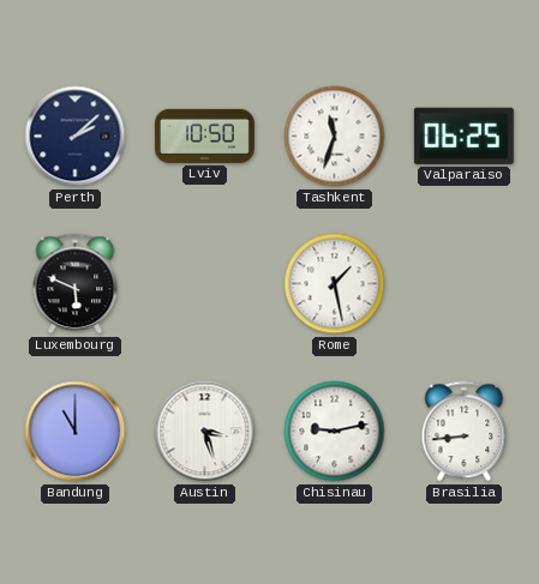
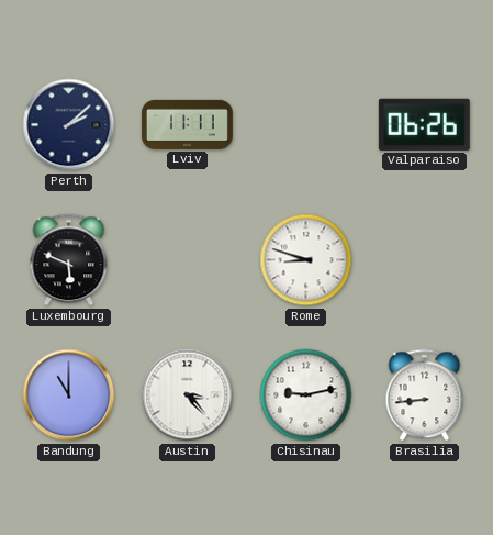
Lviv: 10:50 -> 11:11 (187, 124)
Tashkent: 11:33 -> none (335, 137)
Valparaiso: 06:25 -> 06:26 (424, 124)
Rome: 1:28 -> 8:48 (306, 260)
Austin: 3:27 -> 3:23 (188, 395)
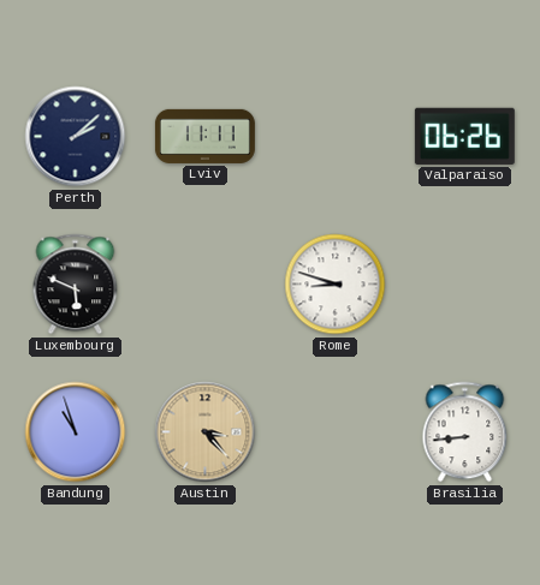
Bandung: 11:00 -> 10:57 (76, 432)
Austin dial: white -> champagne (206, 432)
Chisinau: 9:13 -> none (306, 395)
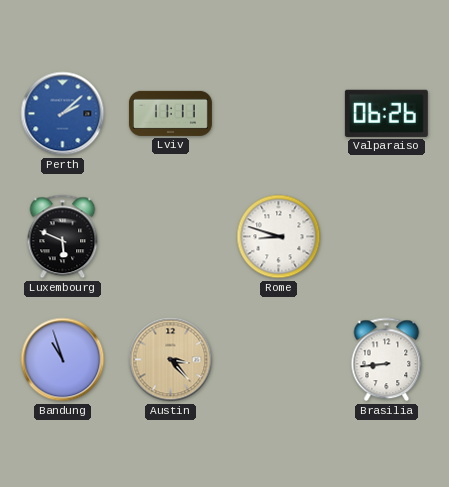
Perth dial: navy -> blue (63, 114)
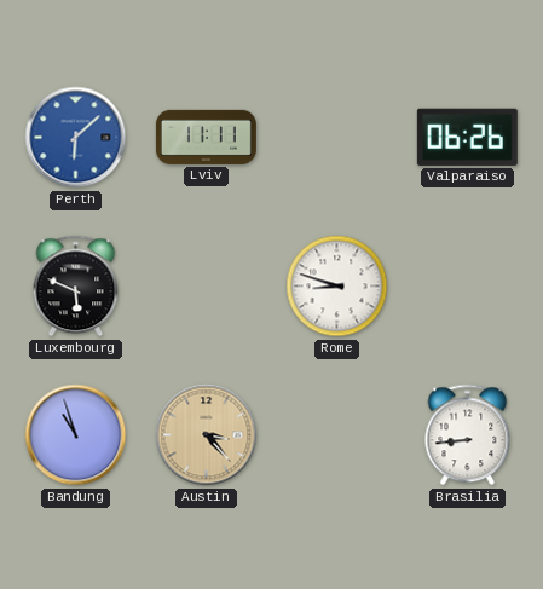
Perth: 2:08 -> 6:08 (76, 138)
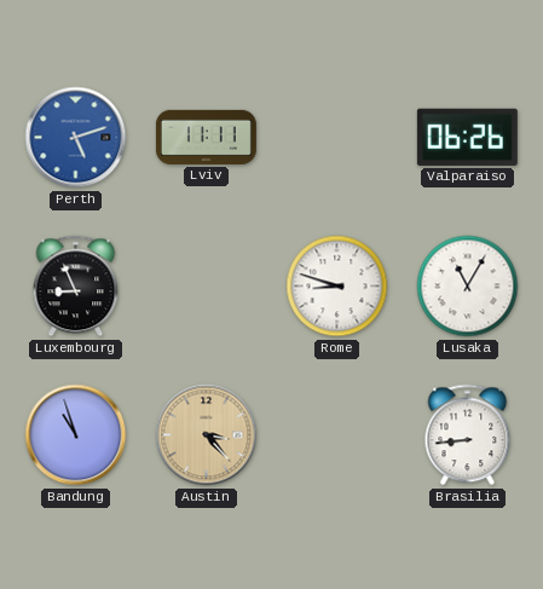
Perth: 6:08 -> 5:12 (76, 138)
Luxembourg: 5:49 -> 8:56 (76, 287)
Lusaka: none -> 11:05 (468, 287)
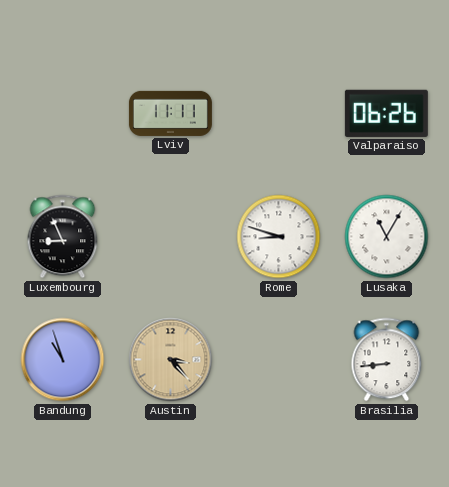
Perth: 5:12 -> none (76, 138)
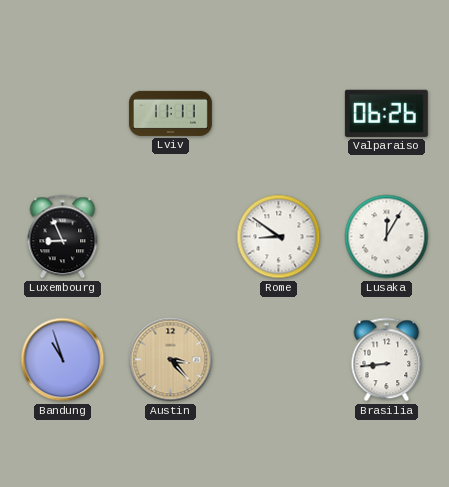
Rome: 8:48 -> 8:51 (279, 237)
Lusaka: 11:05 -> 12:05 (387, 237)
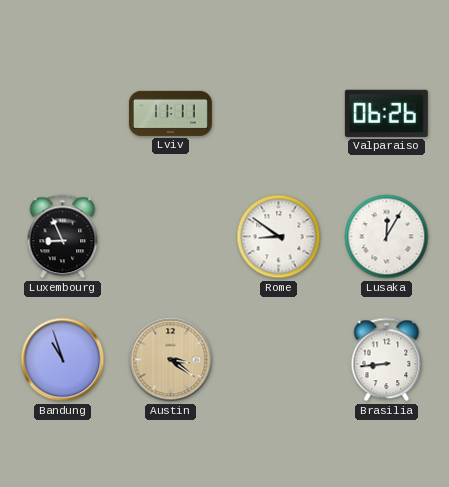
Austin: 3:23 -> 3:21 (171, 360)
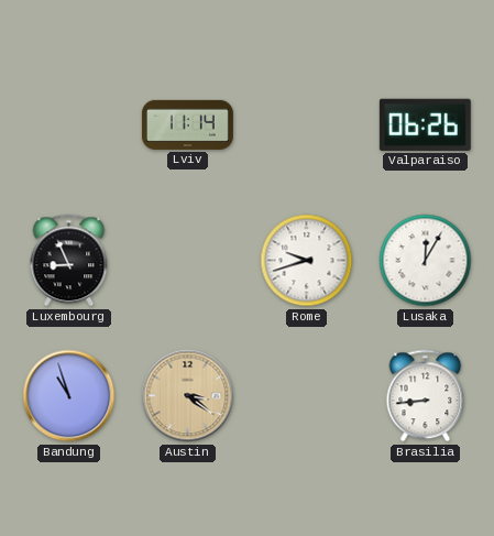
Lviv: 11:11 -> 11:14 (187, 124)
Rome: 8:51 -> 9:42 (307, 261)
